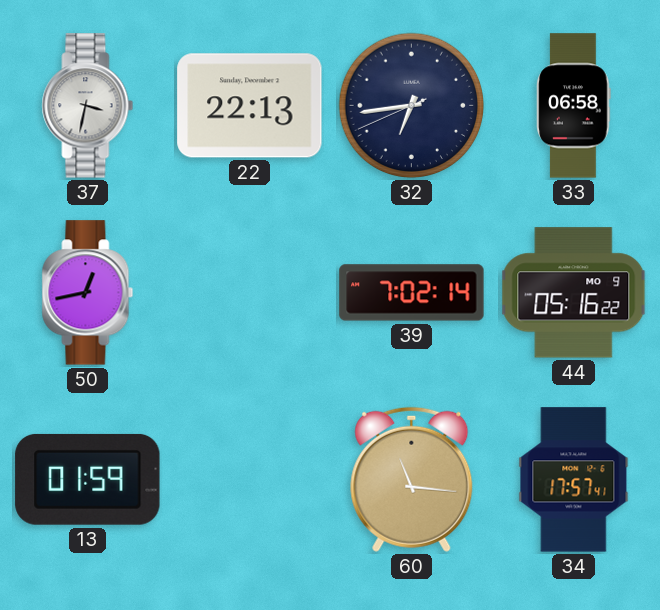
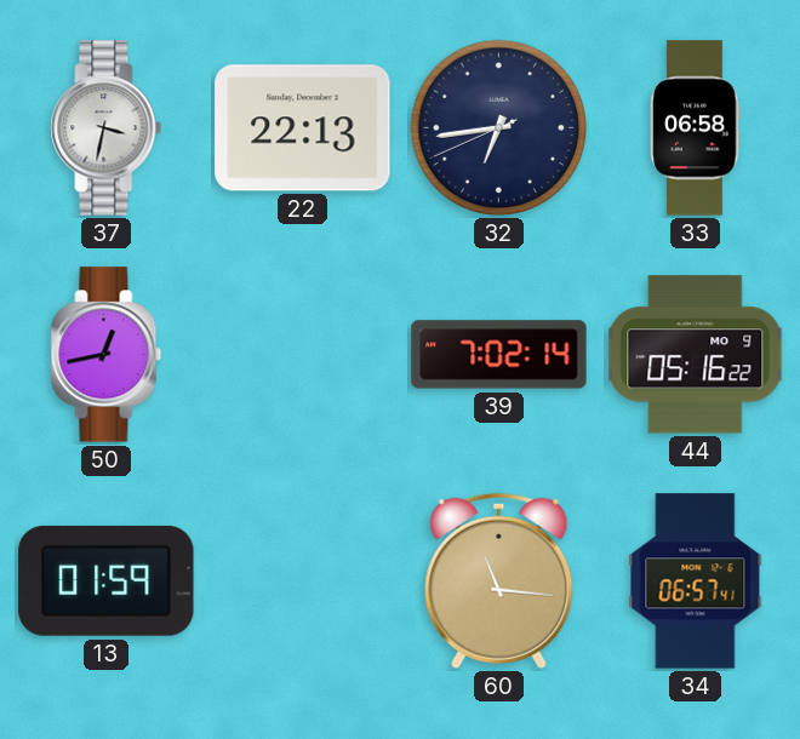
34: 17:57 -> 06:57 (696, 582)
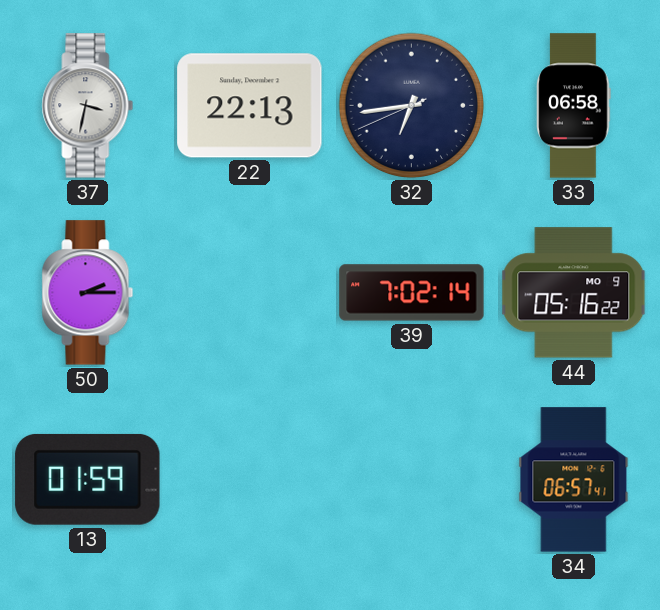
50: 12:43 -> 2:15 (88, 293)
60: 11:16 -> none (499, 580)
